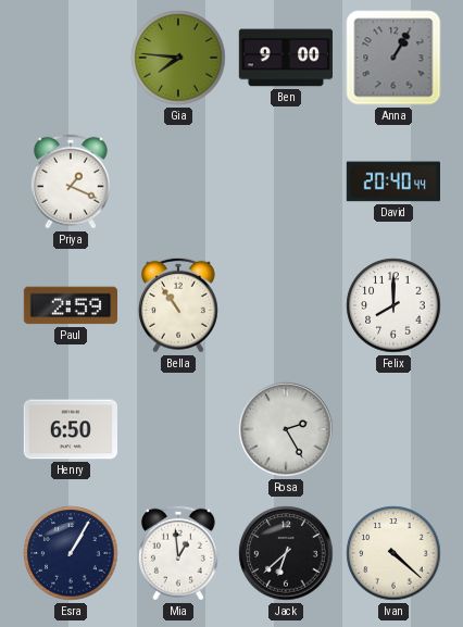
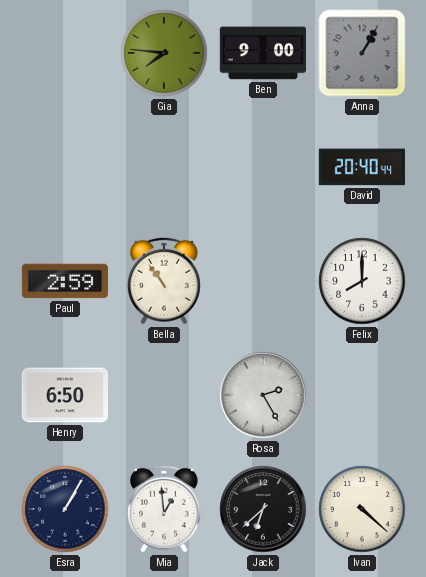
Priya: 1:19 -> none (71, 181)
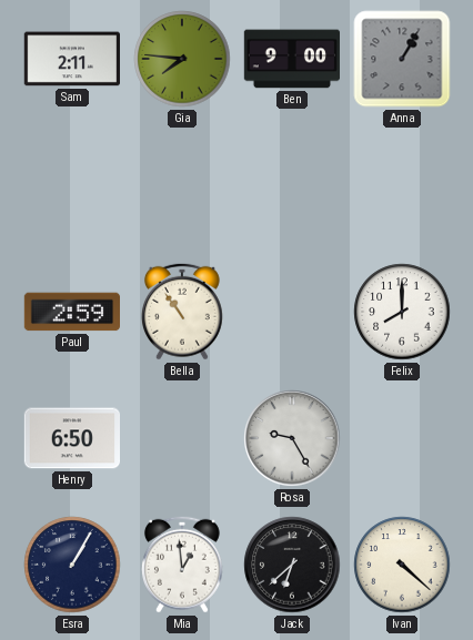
Sam: none -> 2:11 (71, 59)
David: 20:40 -> none (362, 167)
Rosa: 2:25 -> 9:25 (292, 438)
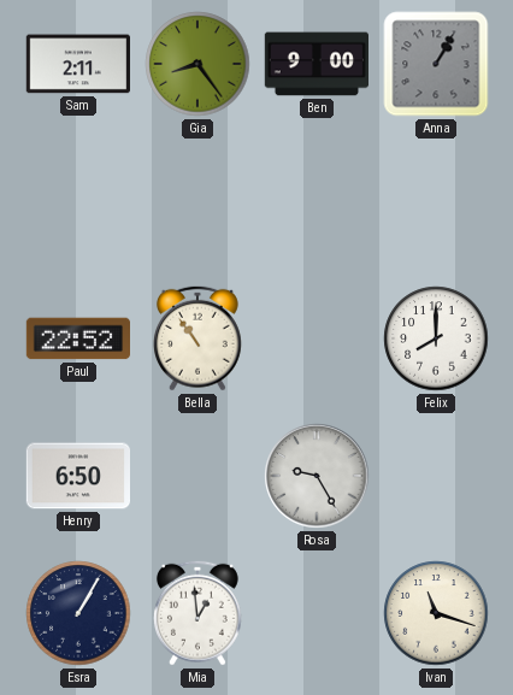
Gia: 7:46 -> 8:24 (197, 64)
Paul: 2:59 -> 22:52 (77, 338)
Jack: 6:38 -> none (292, 565)
Ivan: 4:22 -> 11:18 (436, 613)
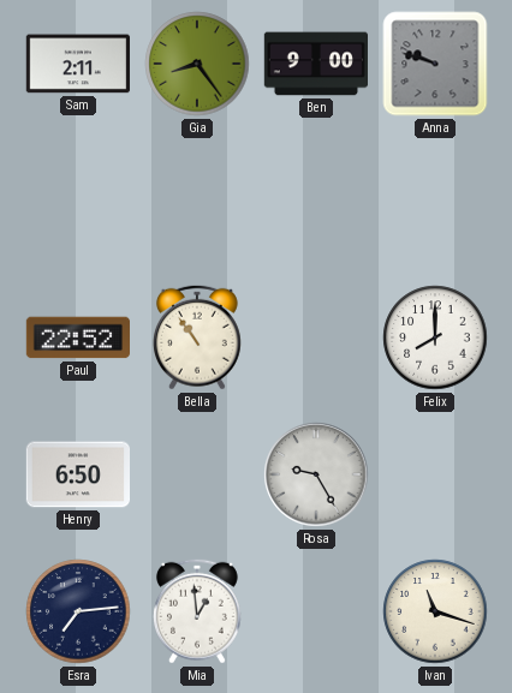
Anna: 1:05 -> 9:48 (435, 64)
Esra: 1:05 -> 7:14 (78, 611)
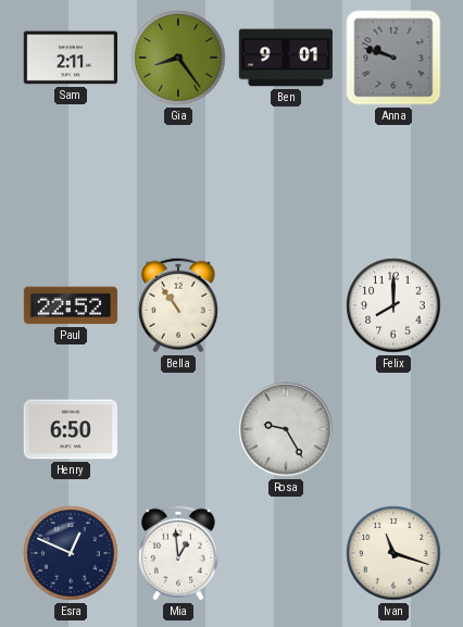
Ben: 9:00 -> 9:01 (286, 58)
Esra: 7:14 -> 12:49 (71, 553)
